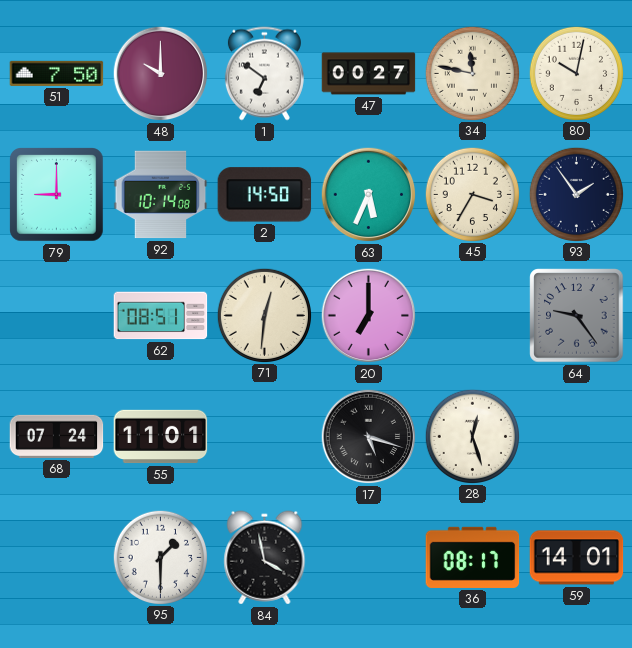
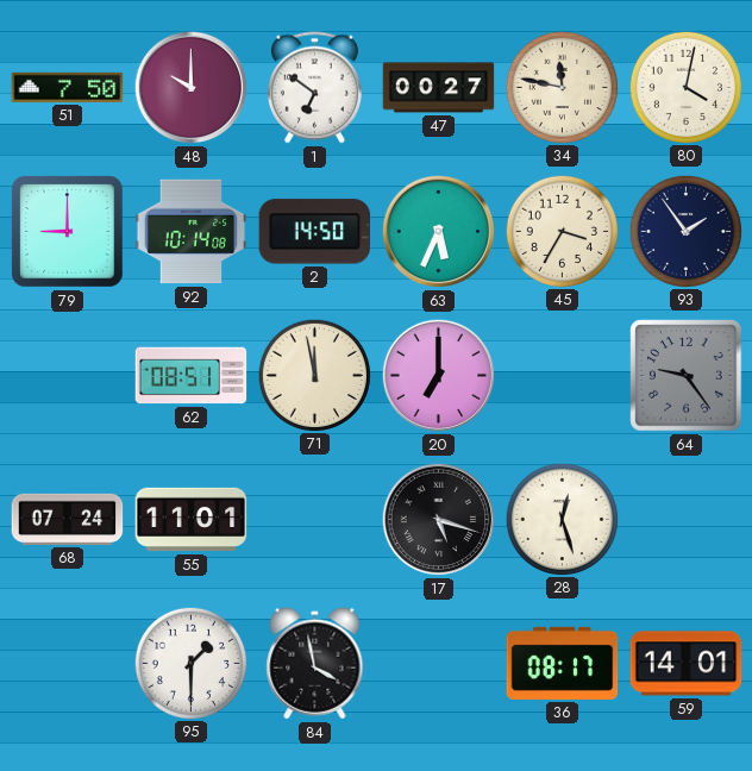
80: 10:02 -> 4:02 (685, 87)
71: 12:31 -> 11:58 (314, 375)
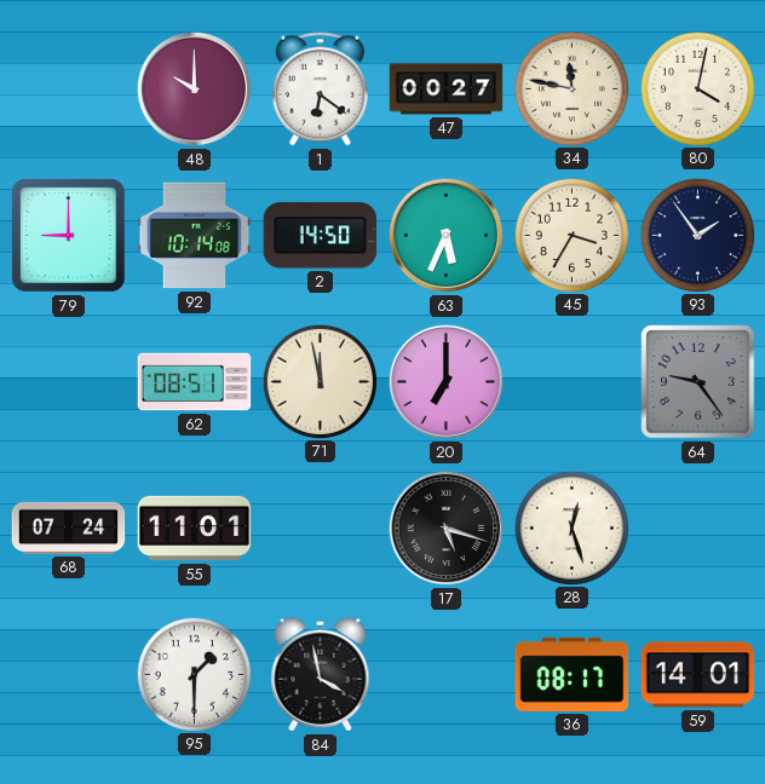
51: 7:50 -> none (68, 87)
1: 6:51 -> 6:21 (320, 90)
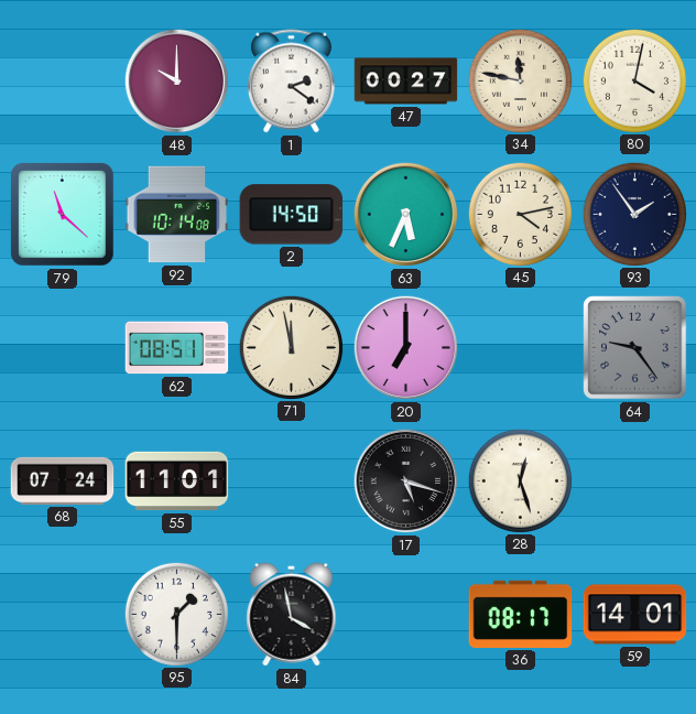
1: 6:21 -> 2:21 (291, 82)
79: 9:00 -> 11:22 (63, 215)
45: 3:35 -> 4:13 (520, 214)
